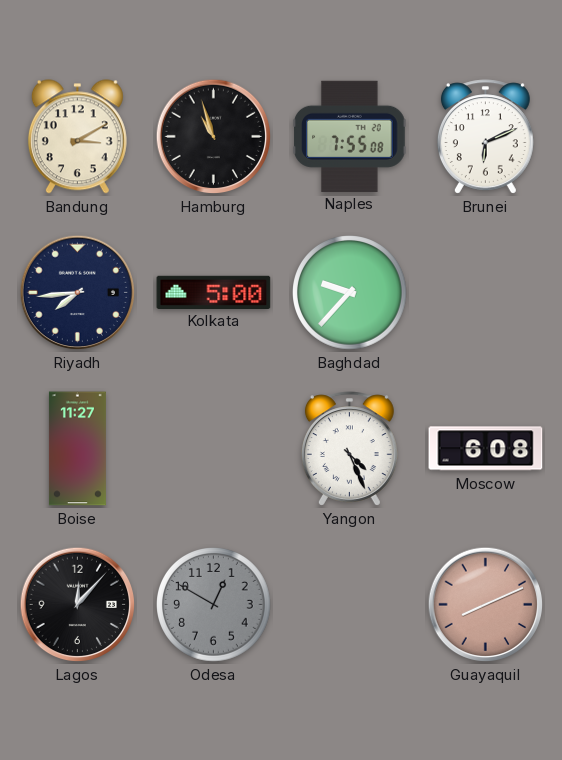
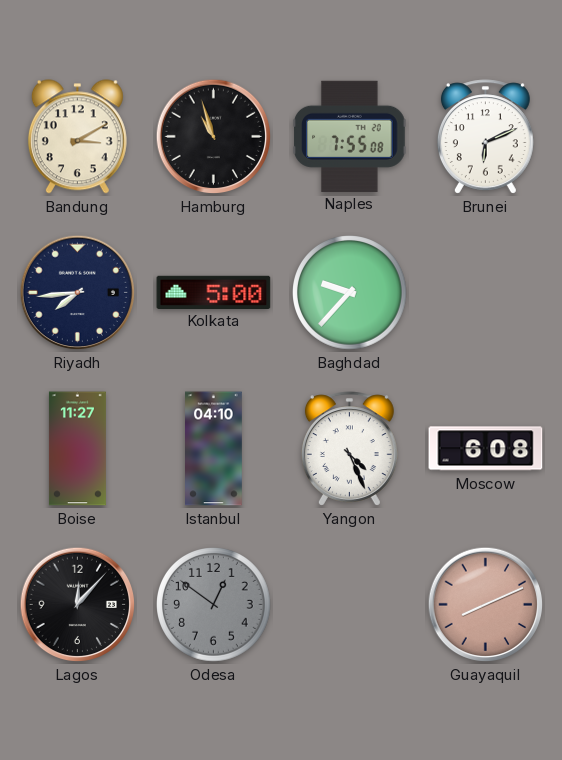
Istanbul: none -> 04:10 (214, 449)
Odesa: 12:50 -> 12:51 (214, 605)
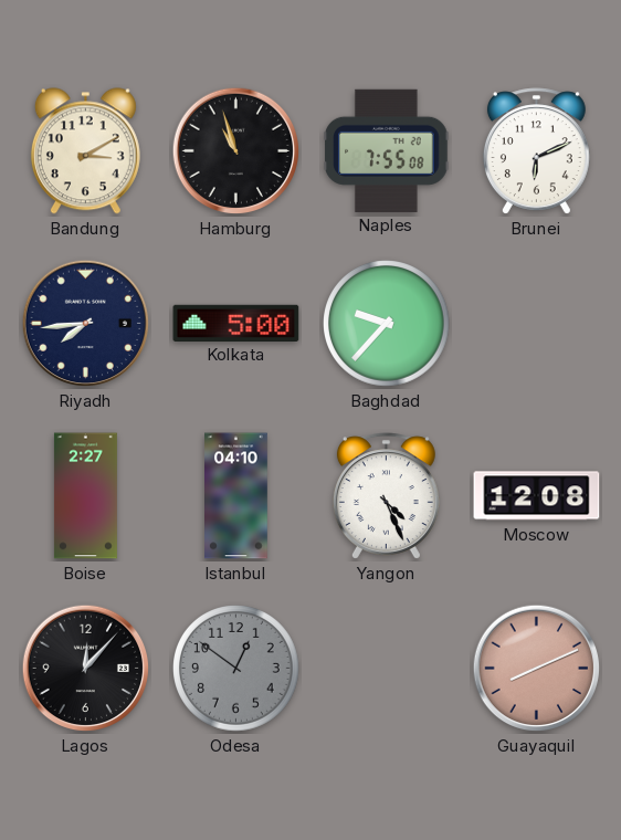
Boise: 11:27 -> 2:27 (85, 496)
Moscow: 6:08 -> 12:08 (537, 496)
